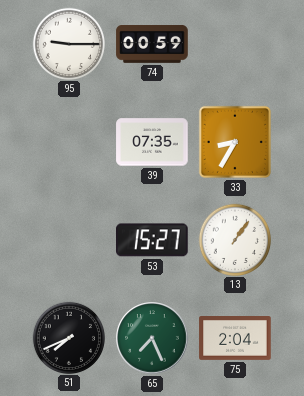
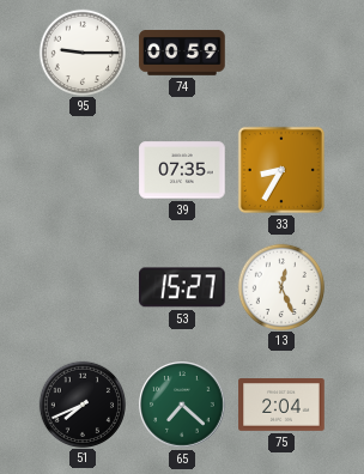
13: 1:06 -> 12:26 (280, 286)
65: 7:26 -> 7:22 (182, 405)
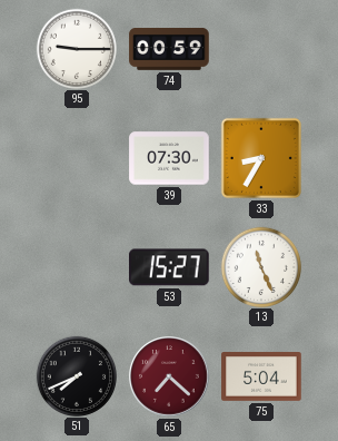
39: 07:35 -> 07:30 (169, 158)
13: 12:26 -> 11:26 (260, 266)
65 dial: green -> burgundy (169, 376)
75: 2:04 -> 5:04 (261, 378)
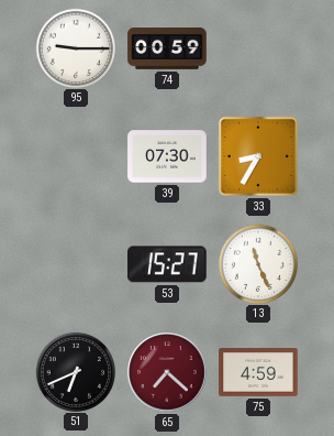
51: 7:41 -> 6:41 (75, 371)
75: 5:04 -> 4:59 (258, 373)
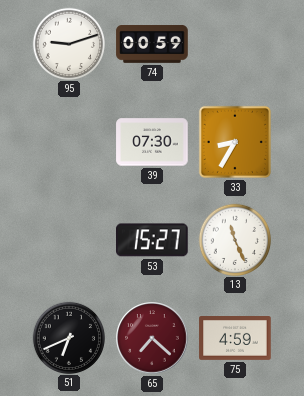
95: 9:15 -> 9:12 (68, 43)
